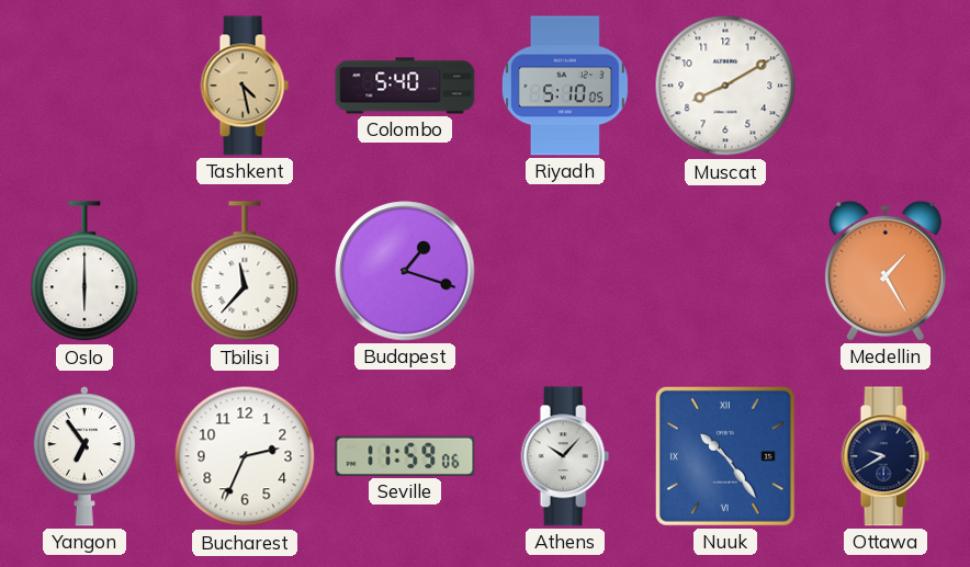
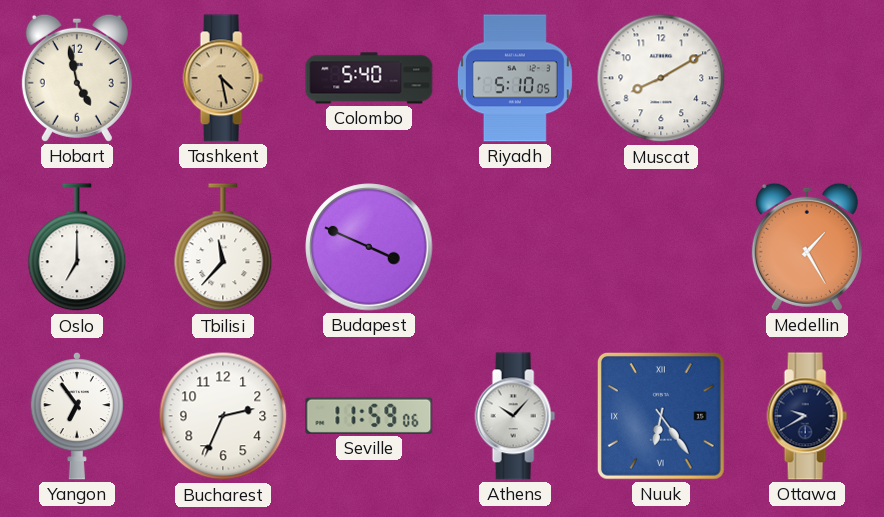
Hobart: none -> 4:58 (77, 78)
Oslo: 6:00 -> 7:00 (77, 248)
Budapest: 1:18 -> 3:49 (369, 247)
Nuuk: 10:24 -> 6:24 (661, 416)
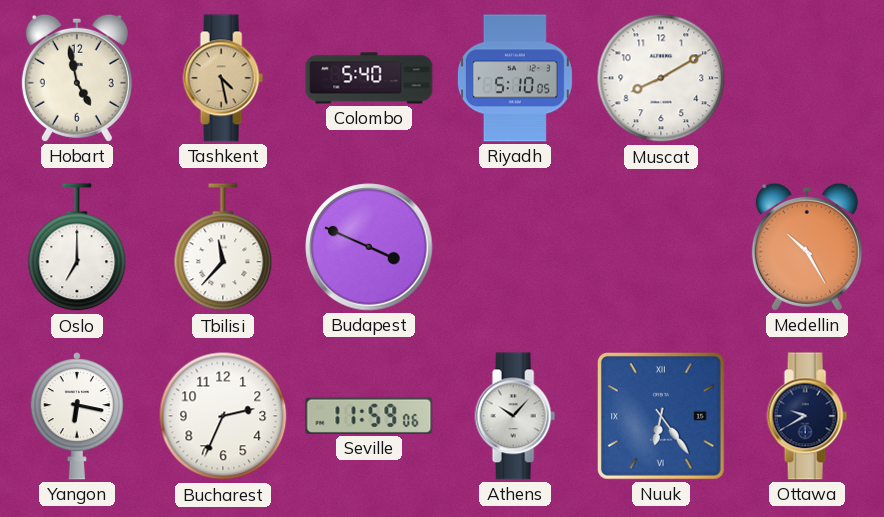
Medellin: 1:25 -> 10:25 (807, 247)
Yangon: 6:54 -> 6:17 (76, 416)
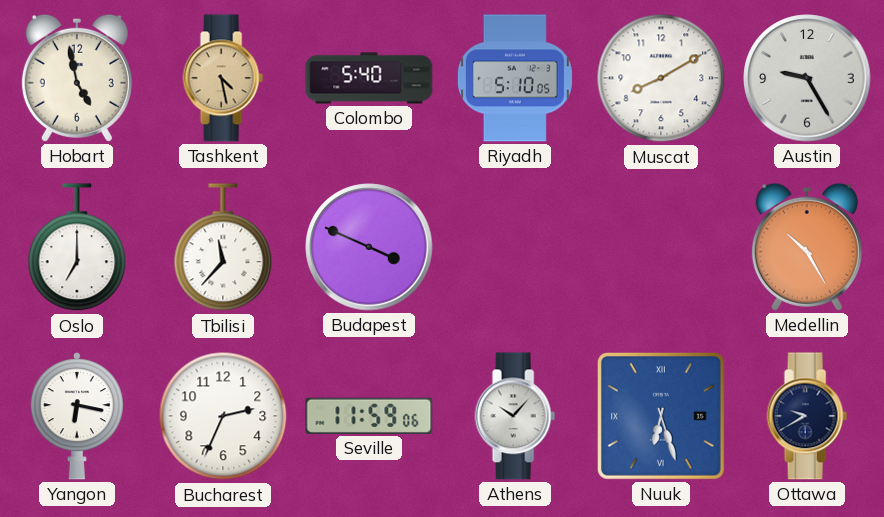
Austin: none -> 9:25 (807, 78)
Nuuk: 6:24 -> 6:27 (661, 416)
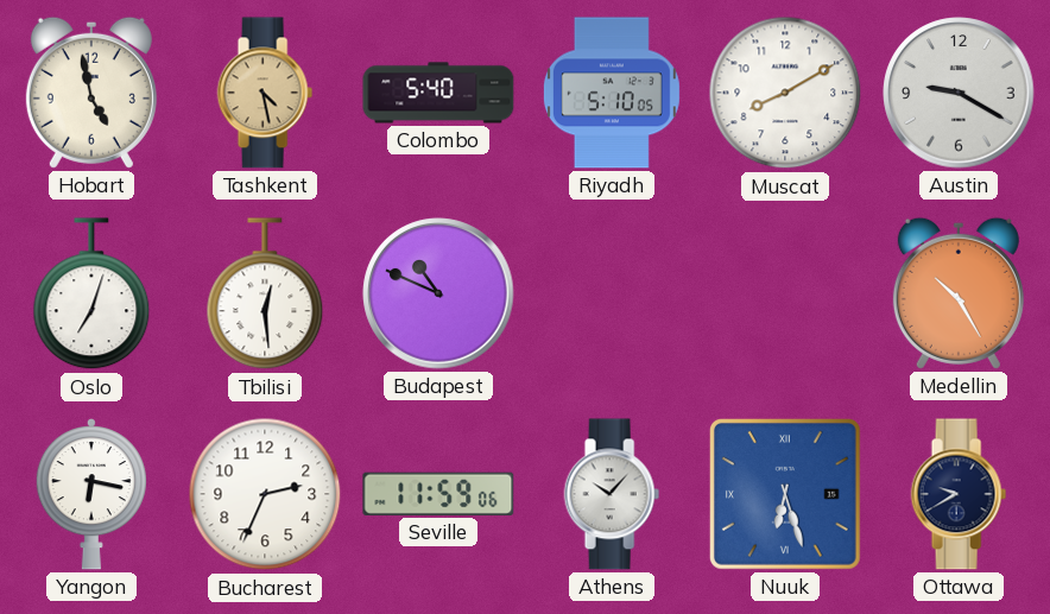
Austin: 9:25 -> 9:20 (959, 93)
Oslo: 7:00 -> 7:03 (91, 295)
Tbilisi: 11:37 -> 12:29 (265, 295)
Budapest: 3:49 -> 10:49 (438, 293)
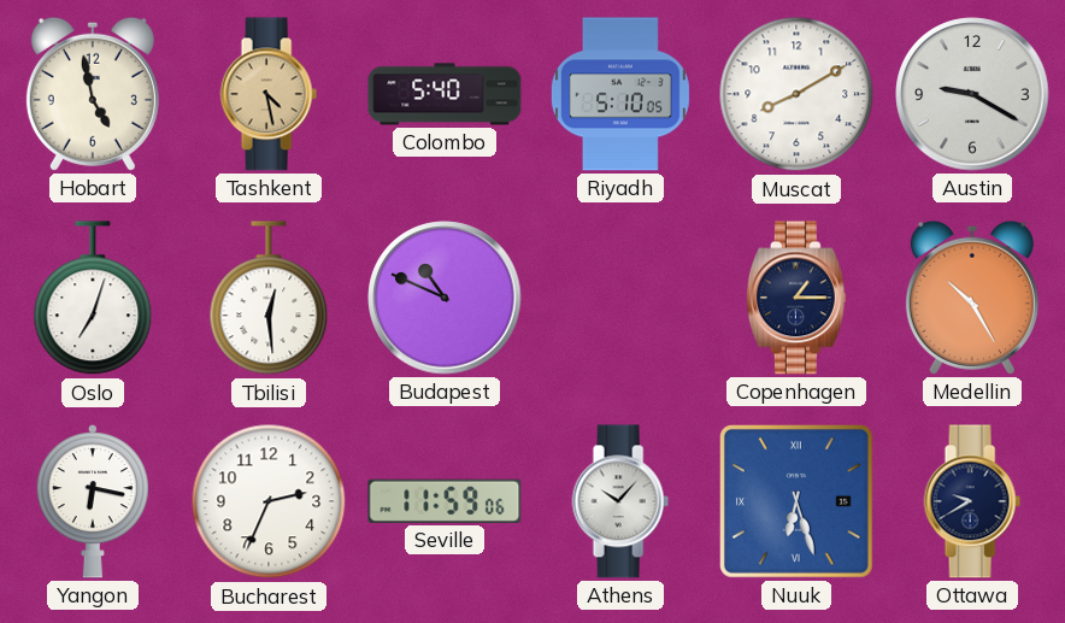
Copenhagen: none -> 1:15 (796, 298)
